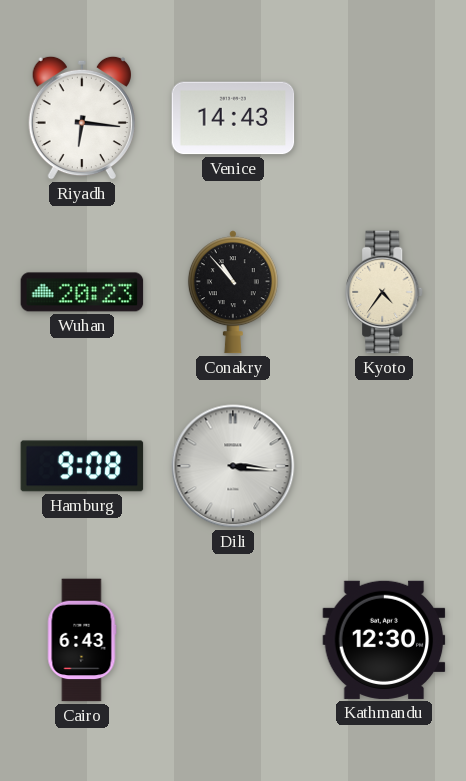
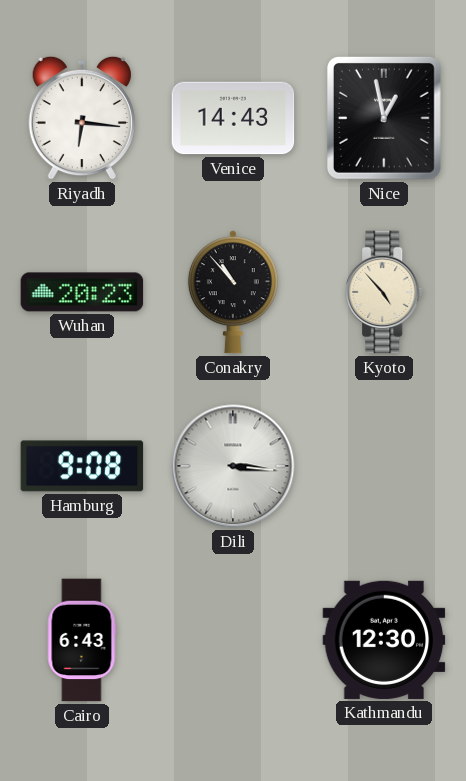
Nice: none -> 12:58 (384, 118)
Kyoto: 4:36 -> 4:53 (385, 292)
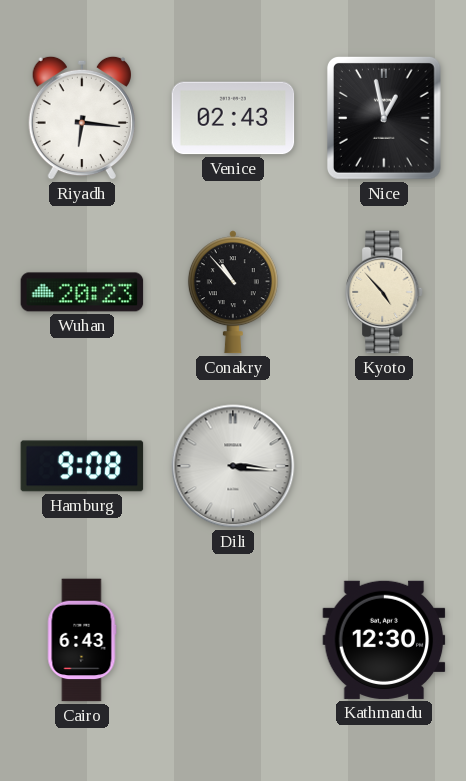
Venice: 14:43 -> 02:43 (233, 118)
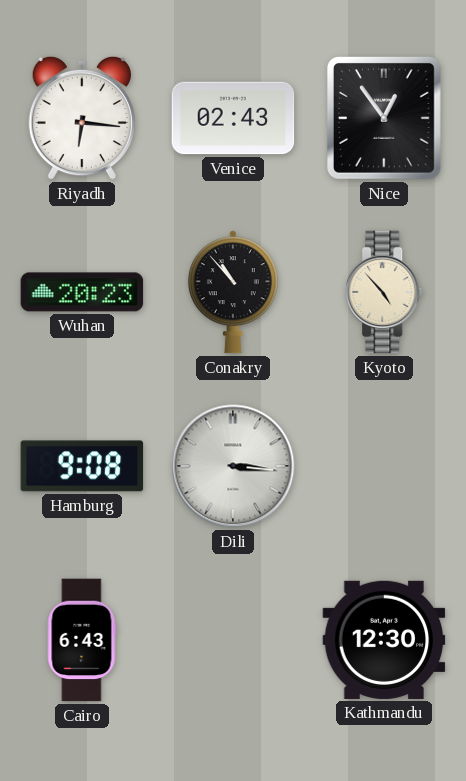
Nice: 12:58 -> 12:54 (384, 118)
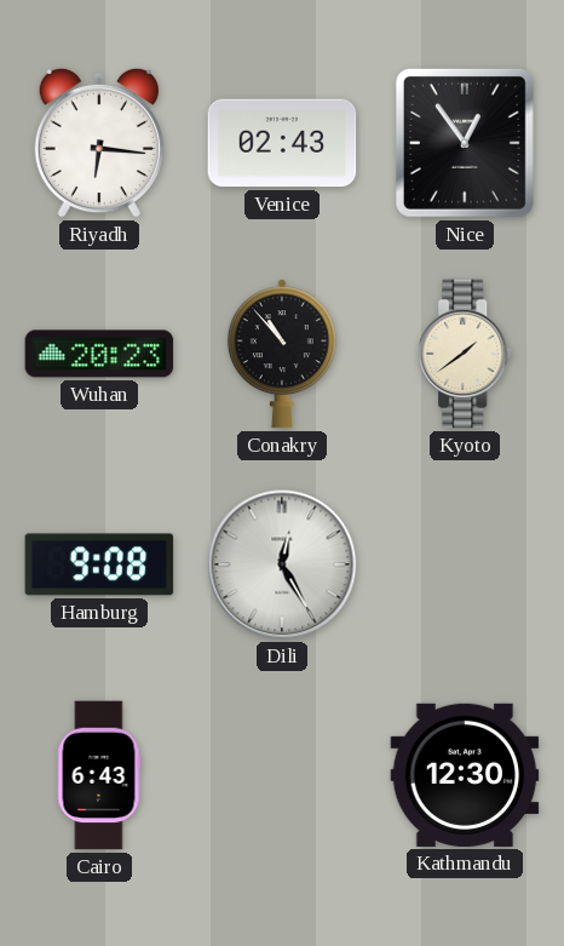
Kyoto: 4:53 -> 1:39 (466, 354)
Dili: 3:16 -> 12:25 (282, 564)
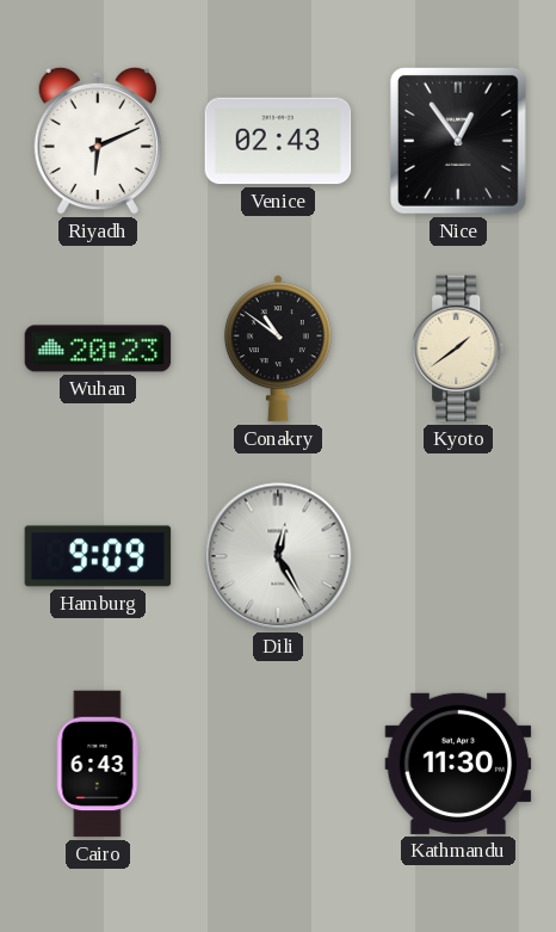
Riyadh: 6:16 -> 6:11 (98, 141)
Conakry: 10:53 -> 10:51 (278, 348)
Hamburg: 9:08 -> 9:09 (98, 556)
Kathmandu: 12:30 -> 11:30 (458, 764)
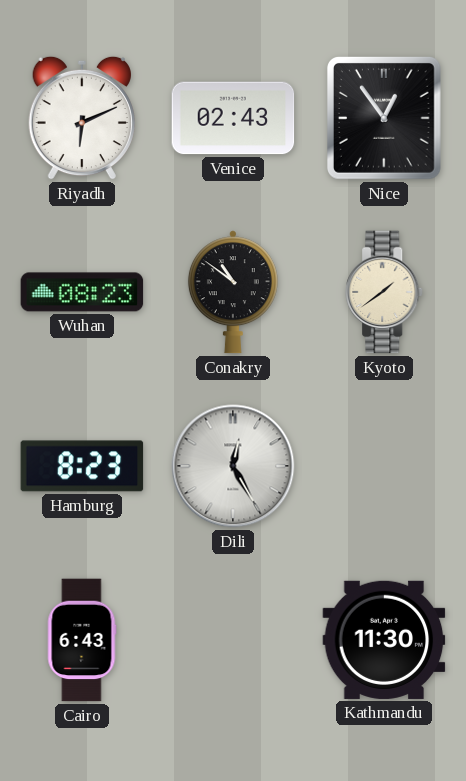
Wuhan: 20:23 -> 08:23 (82, 292)
Hamburg: 9:09 -> 8:23 (82, 466)
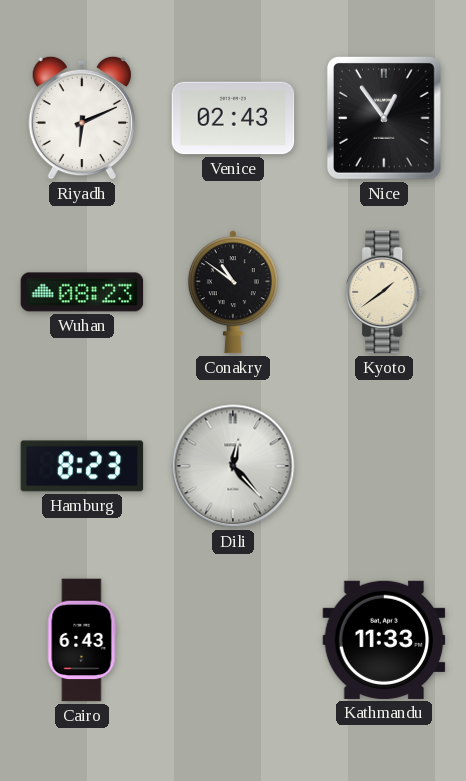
Dili: 12:25 -> 12:23 (233, 466)
Kathmandu: 11:30 -> 11:33 (384, 640)
